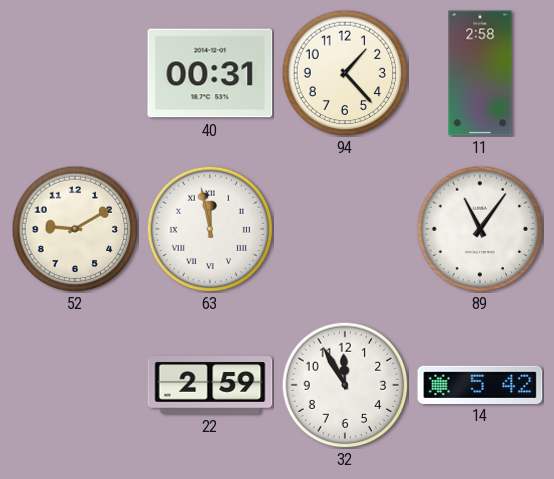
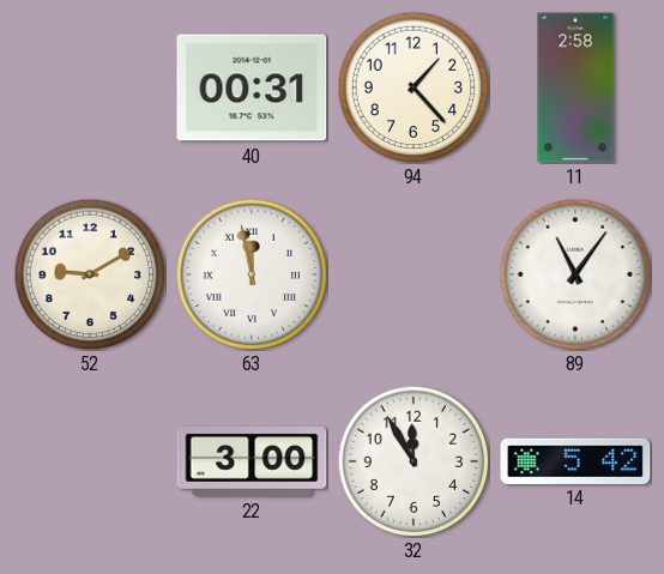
22: 2:59 -> 3:00 (252, 461)
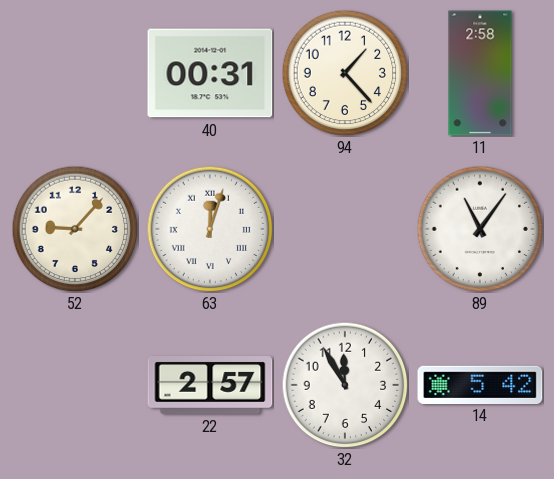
52: 9:10 -> 9:07 (75, 229)
63: 11:58 -> 12:03 (210, 229)
22: 3:00 -> 2:57 (210, 385)
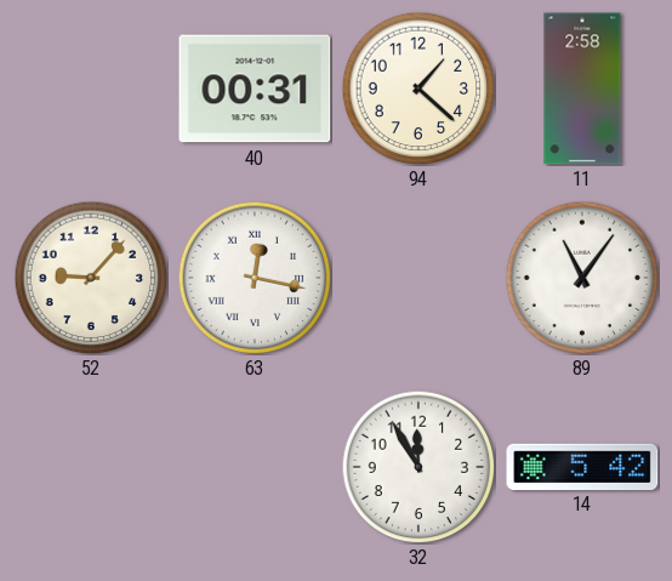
94: 1:23 -> 1:22 (418, 89)
63: 12:03 -> 12:17 (255, 278)
22: 2:57 -> none (210, 385)
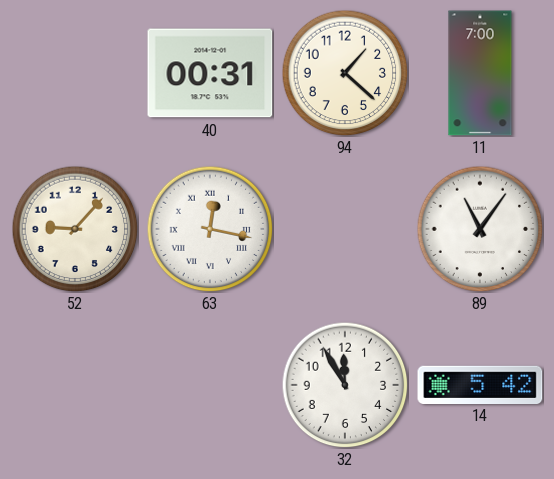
11: 2:58 -> 7:00 (480, 73)
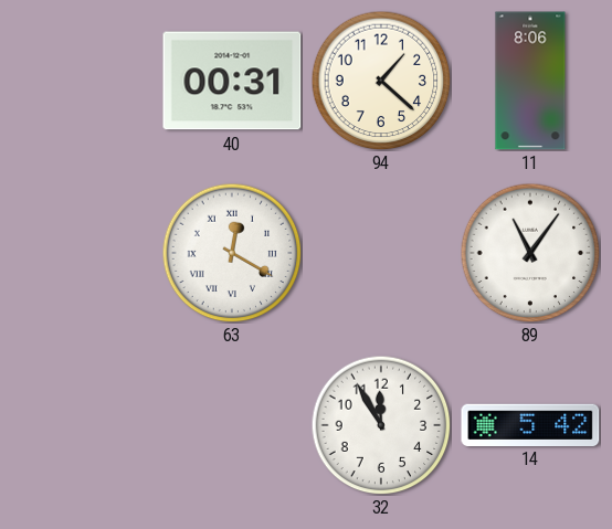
11: 7:00 -> 8:06 (530, 81)
52: 9:07 -> none (75, 229)
63: 12:17 -> 12:20 (232, 253)
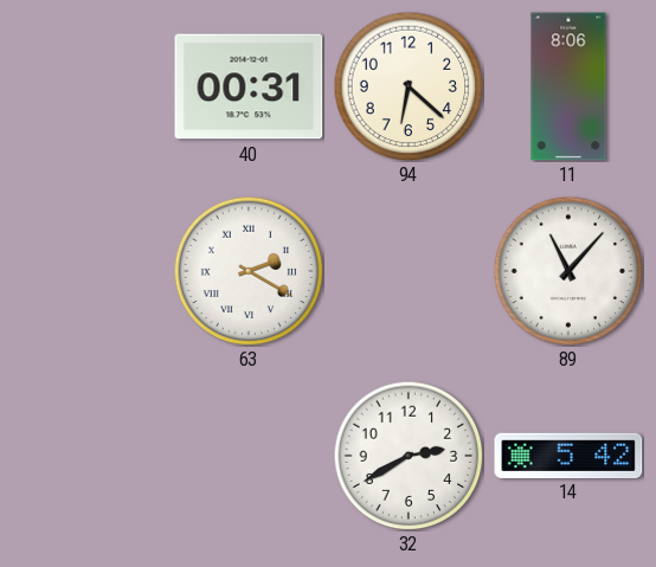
94: 1:22 -> 6:22 (409, 86)
63: 12:20 -> 2:20 (249, 271)
89: 11:06 -> 11:07 (568, 271)
32: 11:55 -> 2:40 (409, 456)
